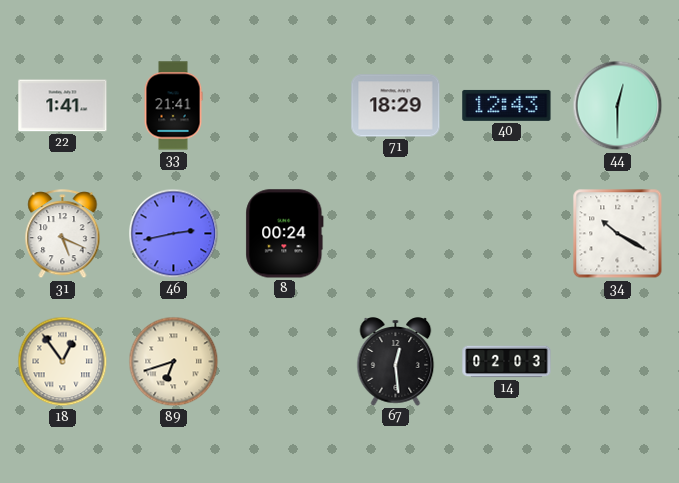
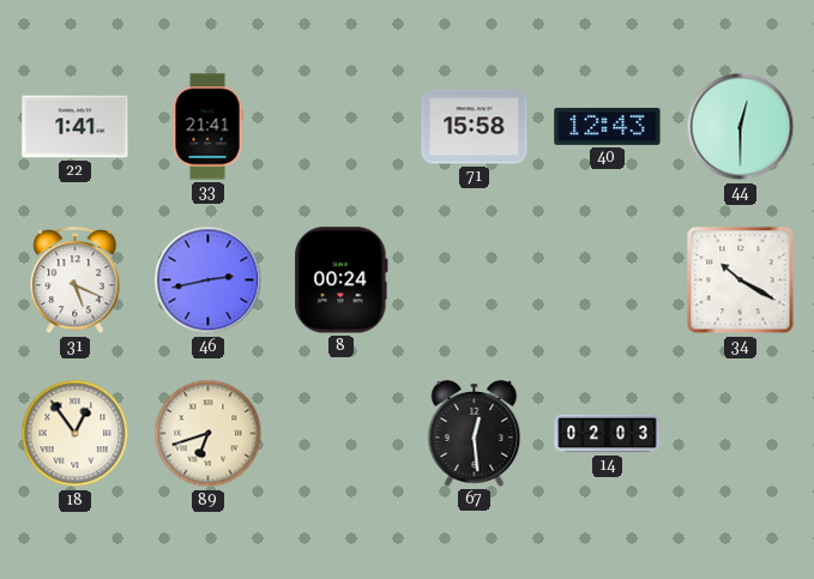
71: 18:29 -> 15:58 (475, 127)
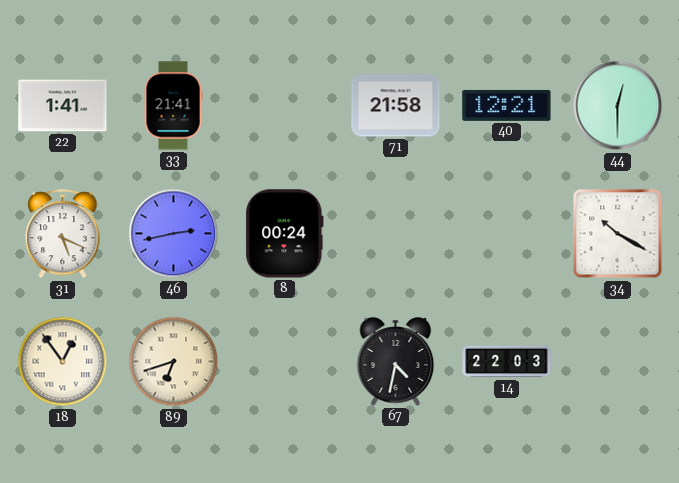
71: 15:58 -> 21:58 (396, 106)
40: 12:43 -> 12:21 (507, 105)
67: 12:29 -> 4:32 (396, 362)
14: 02:03 -> 22:03 (507, 362)
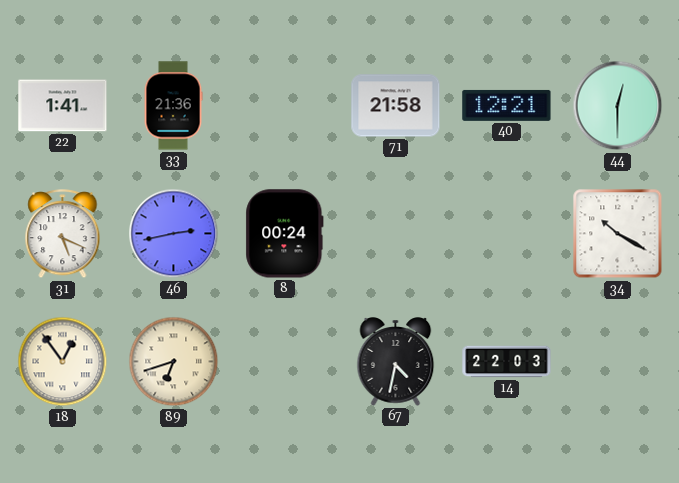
33: 21:41 -> 21:36 (173, 106)
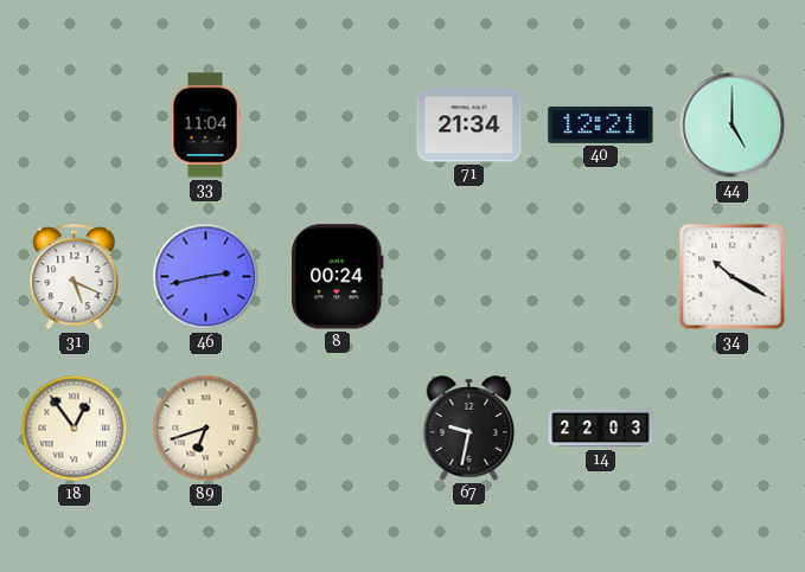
22: 1:41 -> none (63, 106)
33: 21:36 -> 11:04 (205, 126)
71: 21:58 -> 21:34 (469, 126)
44: 12:30 -> 5:00 (733, 126)
67: 4:32 -> 9:32 (469, 429)
